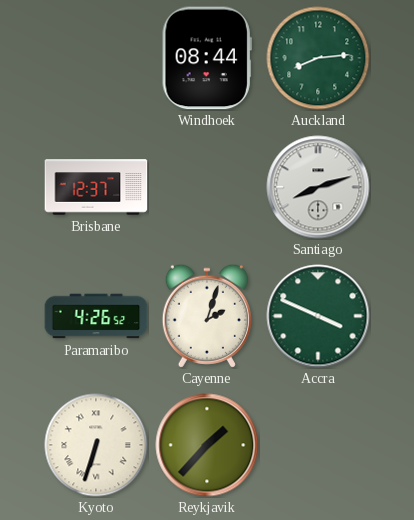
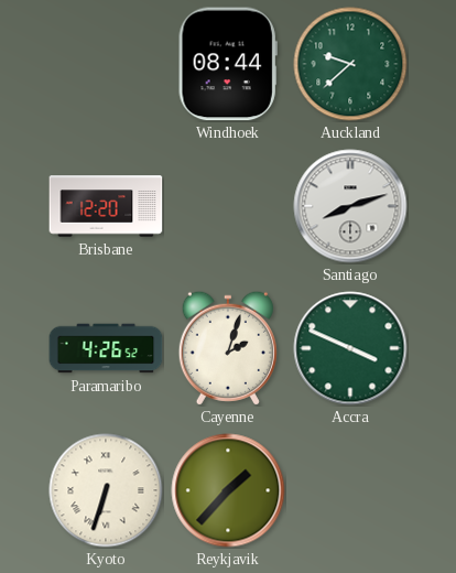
Auckland: 8:14 -> 9:38 (350, 64)
Brisbane: 12:37 -> 12:20 (106, 206)
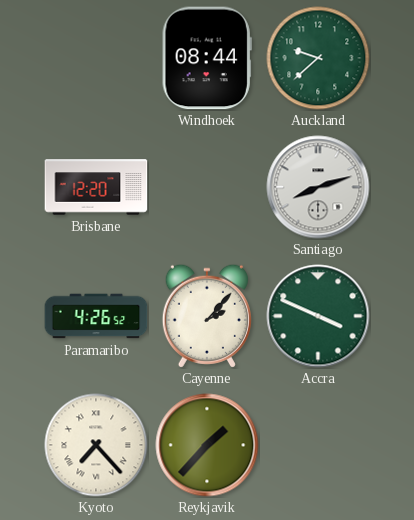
Cayenne: 2:03 -> 2:07 (207, 316)
Kyoto: 6:33 -> 7:23 (96, 445)
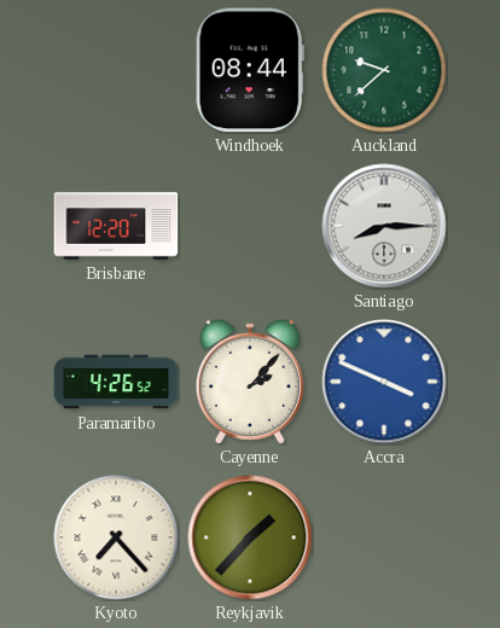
Santiago: 8:12 -> 8:15 (384, 226)
Accra dial: green -> blue (384, 382)
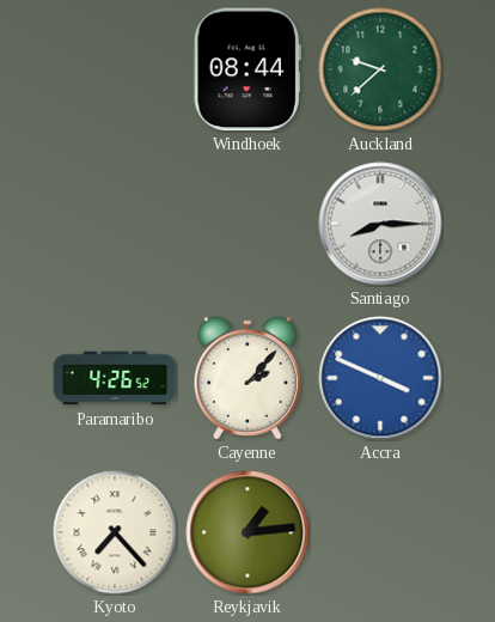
Brisbane: 12:20 -> none (116, 226)
Reykjavik: 1:37 -> 1:14 (247, 532)
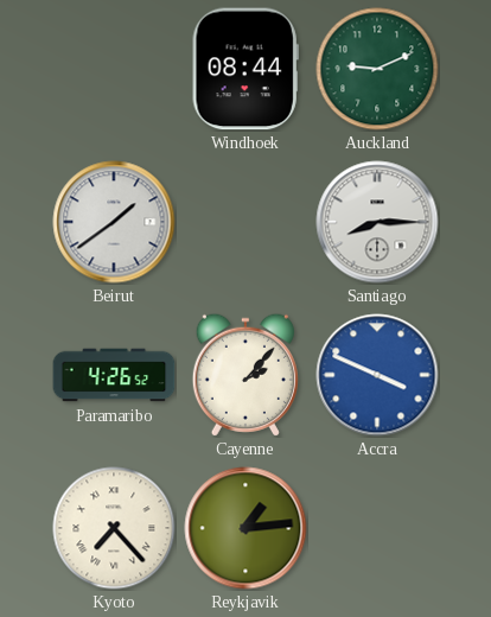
Auckland: 9:38 -> 9:11 (377, 69)
Beirut: none -> 1:39 (114, 222)
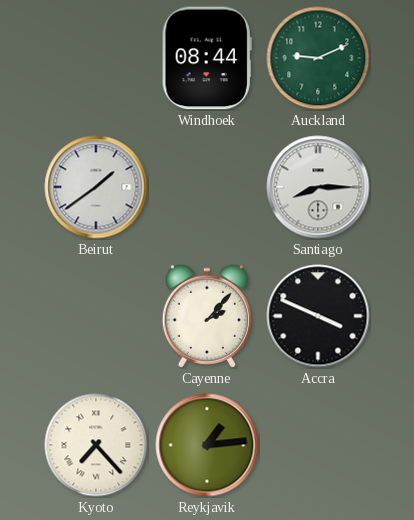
Paramaribo: 4:26 -> none (114, 375)
Accra dial: blue -> black (318, 316)
